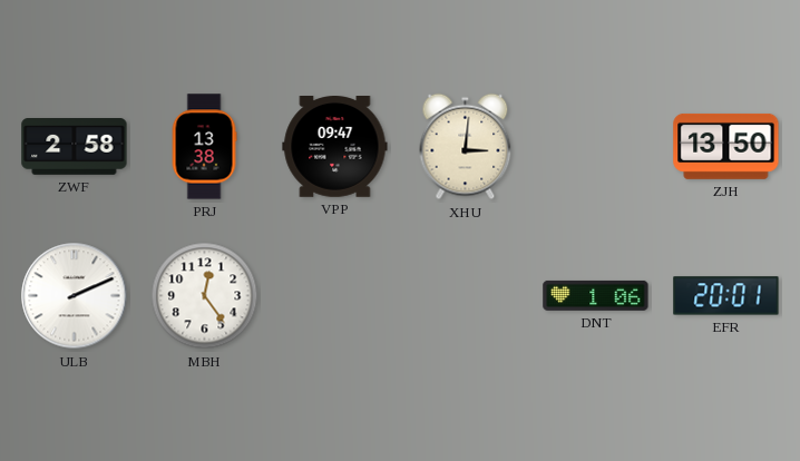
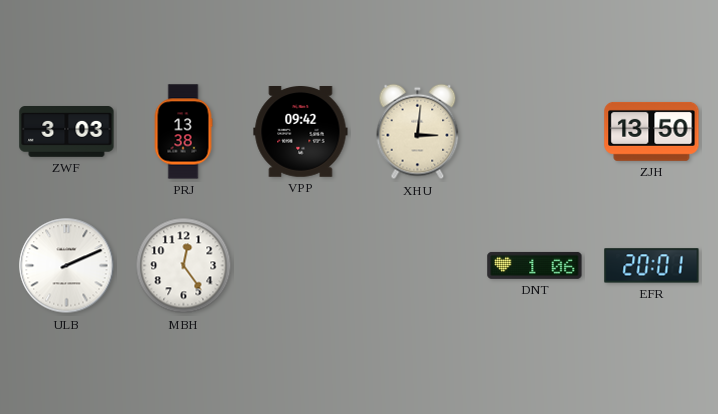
ZWF: 2:58 -> 3:03 (67, 132)
VPP: 09:47 -> 09:42 (301, 132)
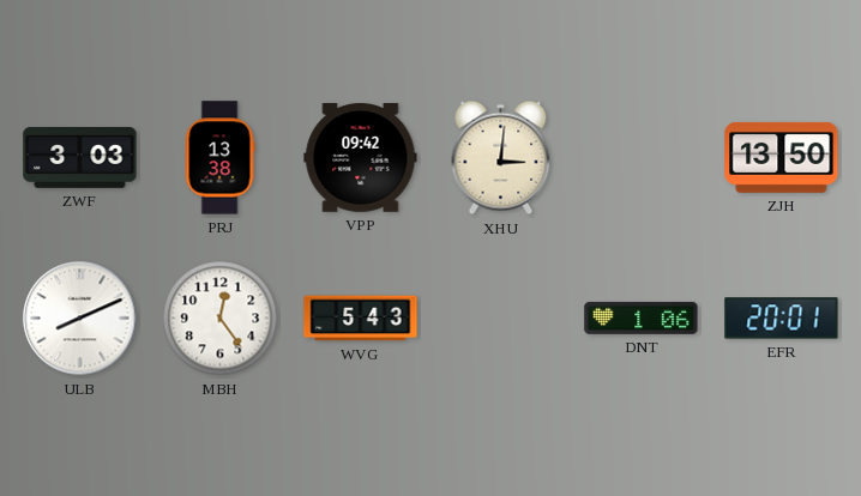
ULB: 2:11 -> 8:11 (80, 319)
WVG: none -> 5:43 (361, 319)
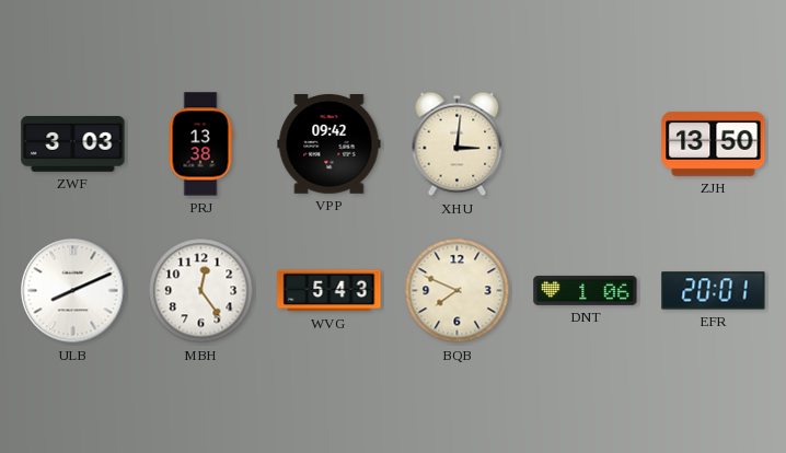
BQB: none -> 7:49 (458, 291)
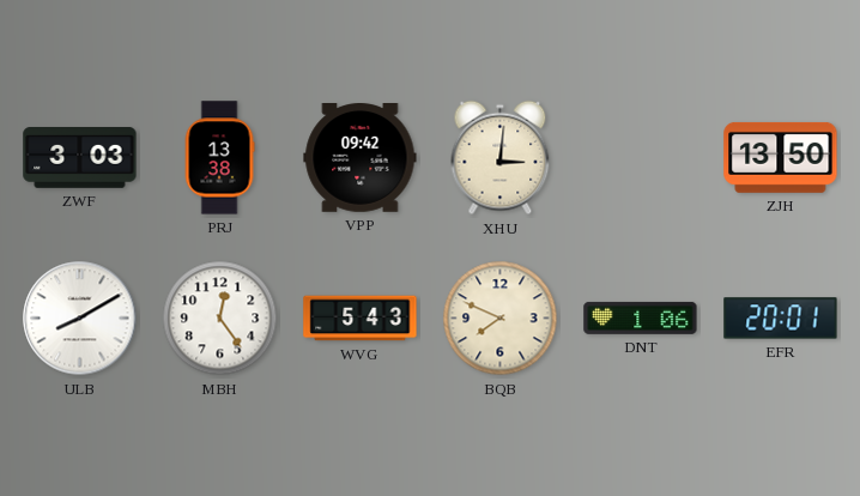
ULB: 8:11 -> 8:10 (80, 319)
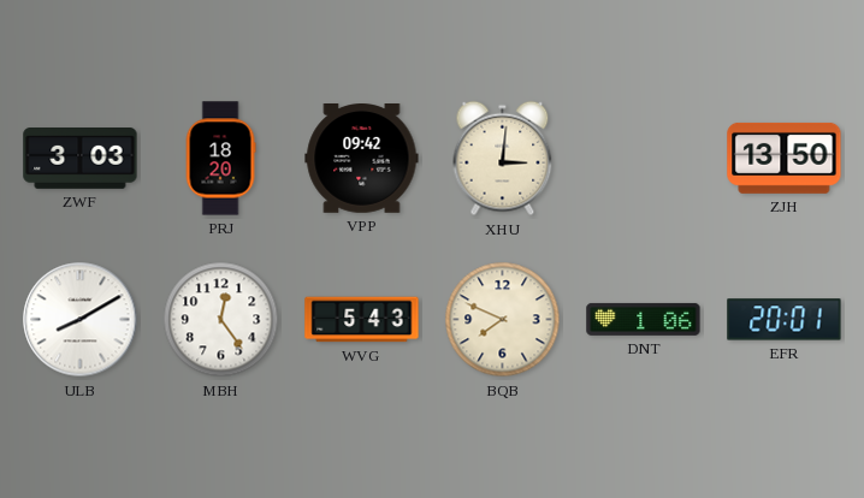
PRJ: 13:38 -> 18:20 (220, 159)
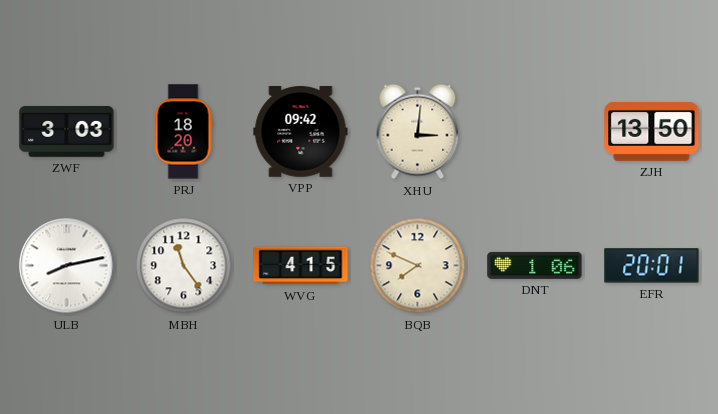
ULB: 8:10 -> 8:13 (67, 266)
MBH: 12:24 -> 11:24 (184, 266)
WVG: 5:43 -> 4:15 (301, 266)
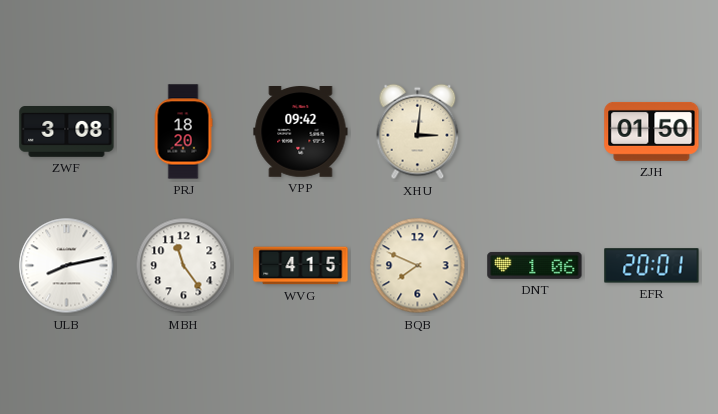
ZWF: 3:03 -> 3:08 (67, 132)
ZJH: 13:50 -> 01:50 (652, 131)
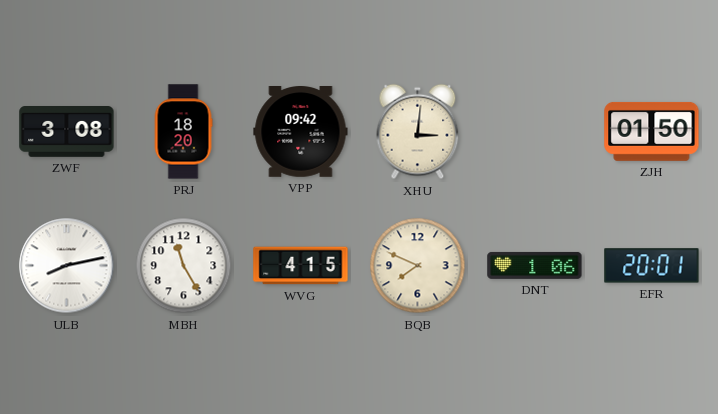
MBH: 11:24 -> 11:25 (184, 266)
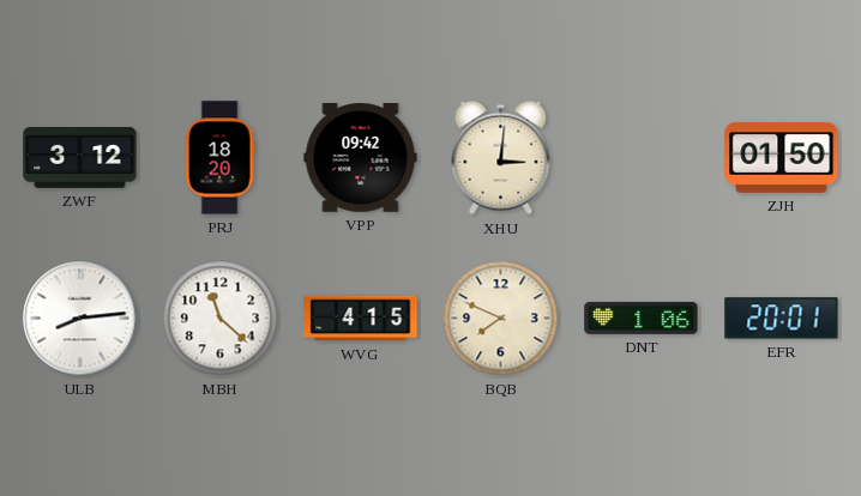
ZWF: 3:08 -> 3:12 (80, 158)
ULB: 8:13 -> 8:14 (80, 319)
MBH: 11:25 -> 11:22 (221, 319)
